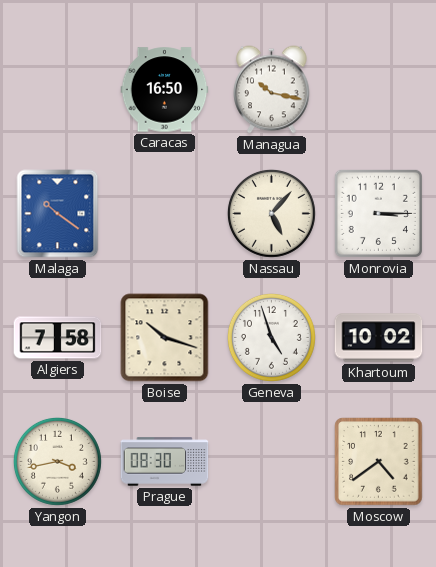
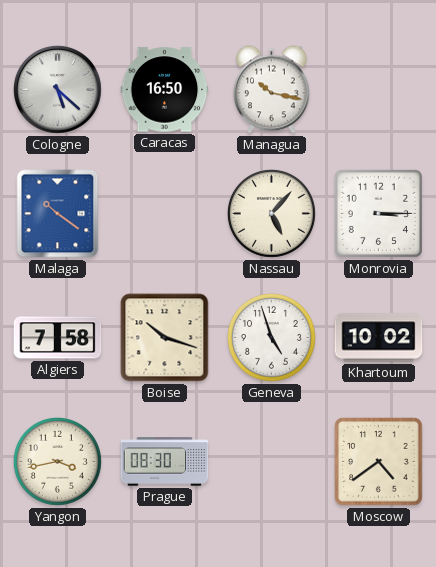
Cologne: none -> 5:22 (57, 89)
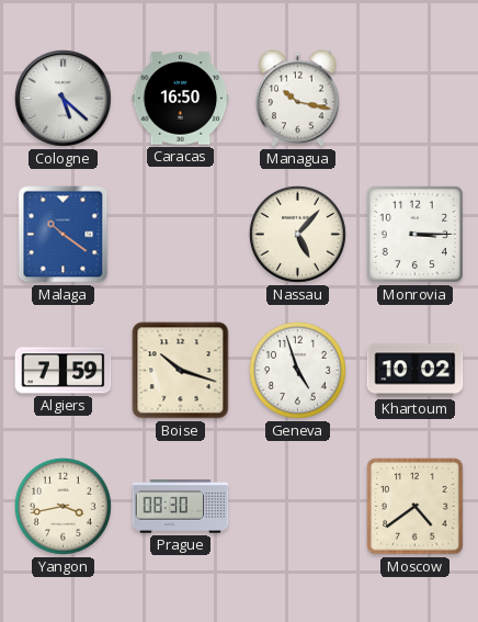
Algiers: 7:58 -> 7:59 (64, 371)
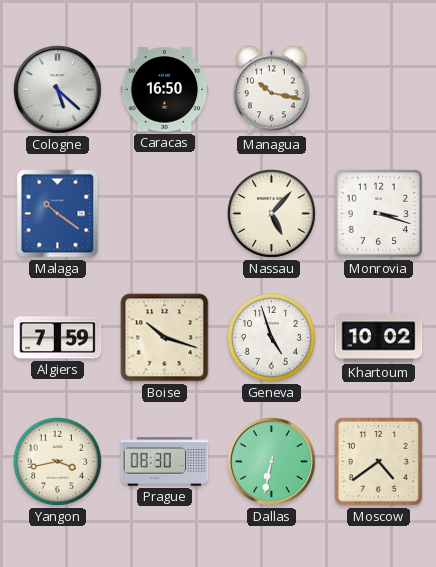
Monrovia: 3:15 -> 3:18 (378, 213)
Dallas: none -> 6:32 (271, 461)
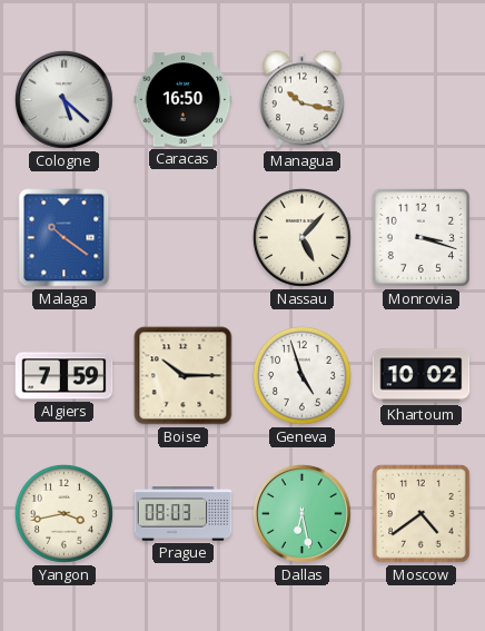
Boise: 10:18 -> 10:15 (184, 376)
Prague: 08:30 -> 08:03 (184, 514)
Dallas: 6:32 -> 6:28 (301, 513)
